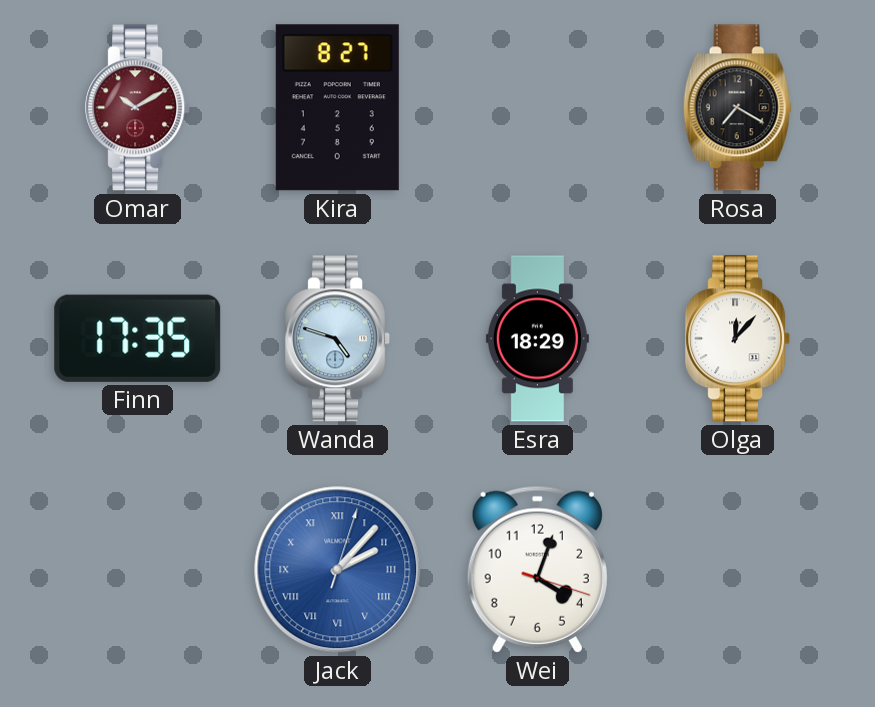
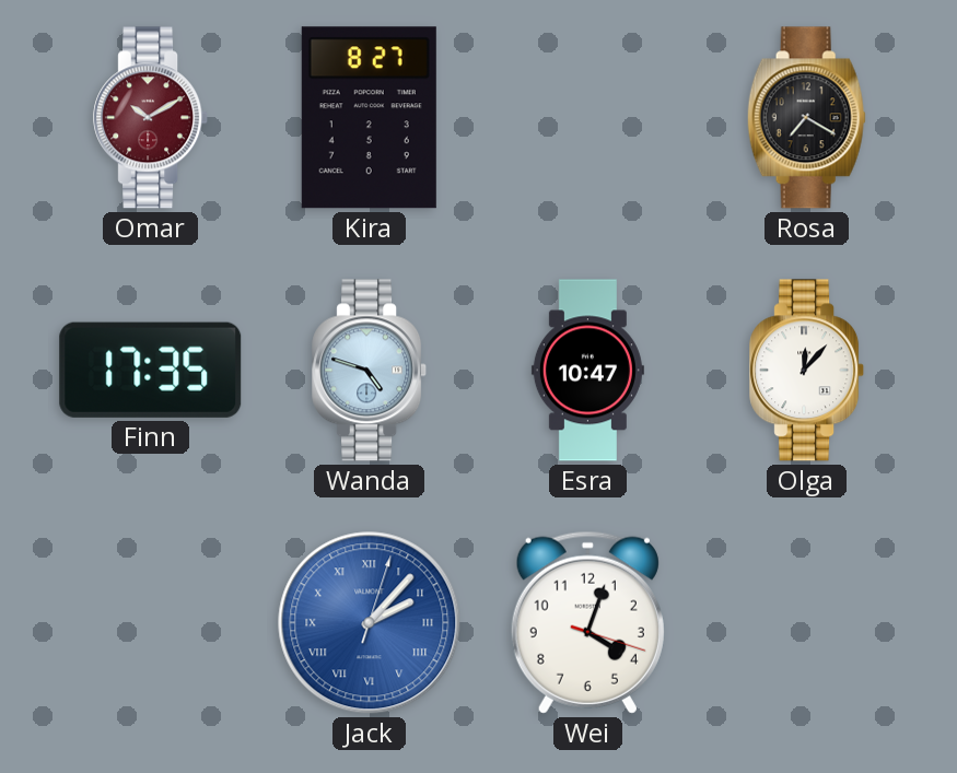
Esra: 18:29 -> 10:47 (587, 371)
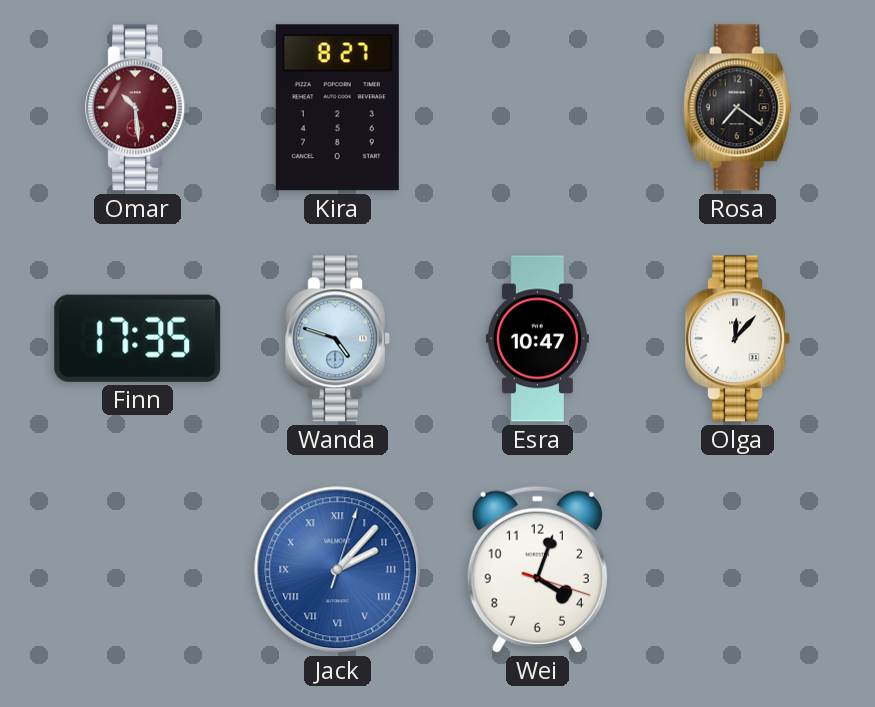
Omar: 10:10 -> 10:29 (138, 108)
Rosa: 7:20 -> 7:21 (737, 108)
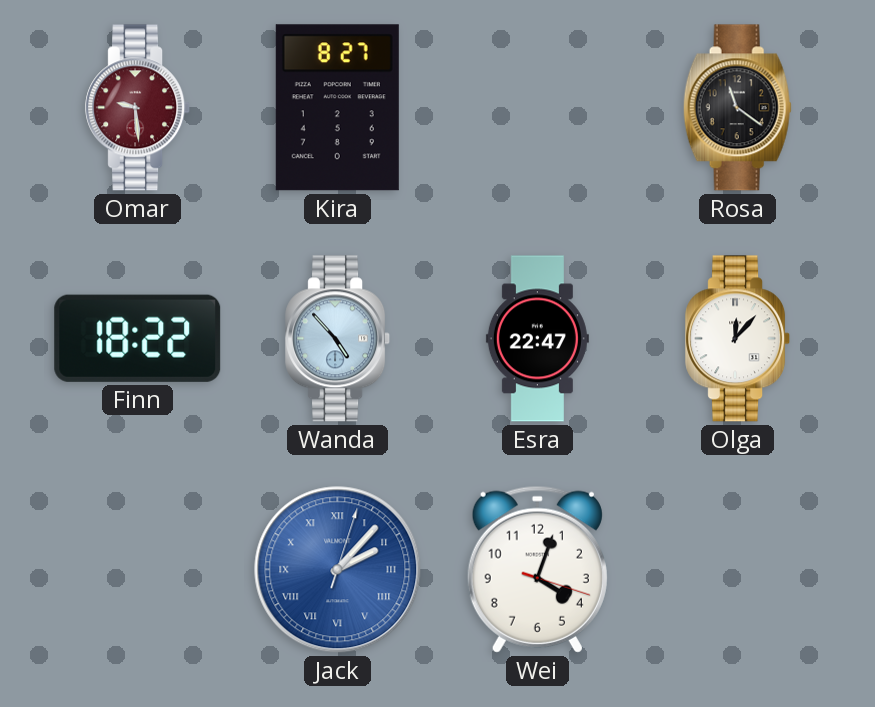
Omar: 10:29 -> 9:29 (138, 108)
Rosa: 7:21 -> 11:21 (737, 108)
Finn: 17:35 -> 18:22 (138, 338)
Wanda: 4:48 -> 4:53 (338, 339)
Esra: 10:47 -> 22:47 (537, 339)
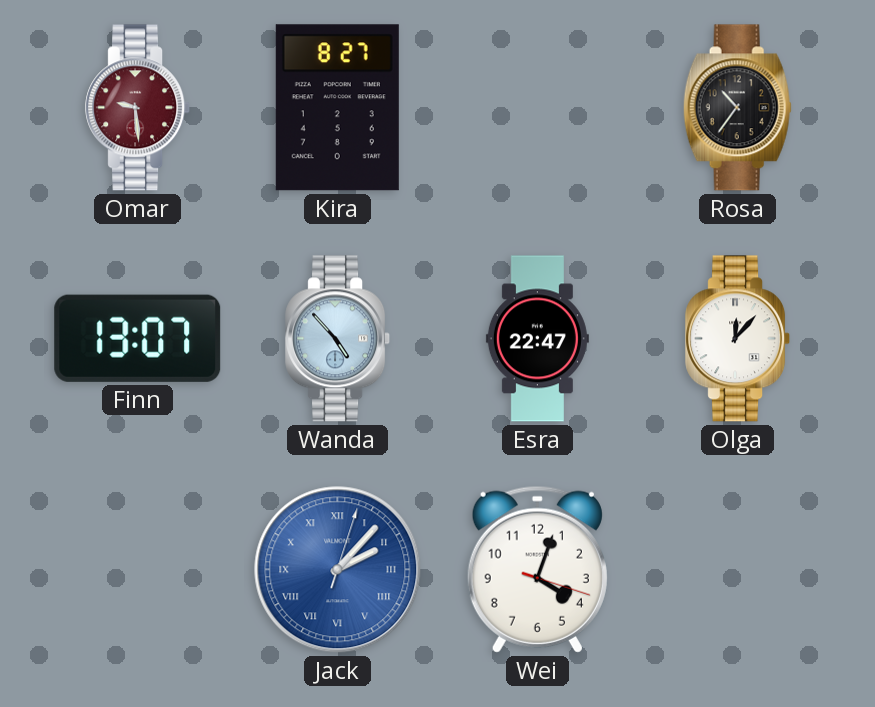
Rosa: 11:21 -> 10:36 (737, 108)
Finn: 18:22 -> 13:07 (138, 338)
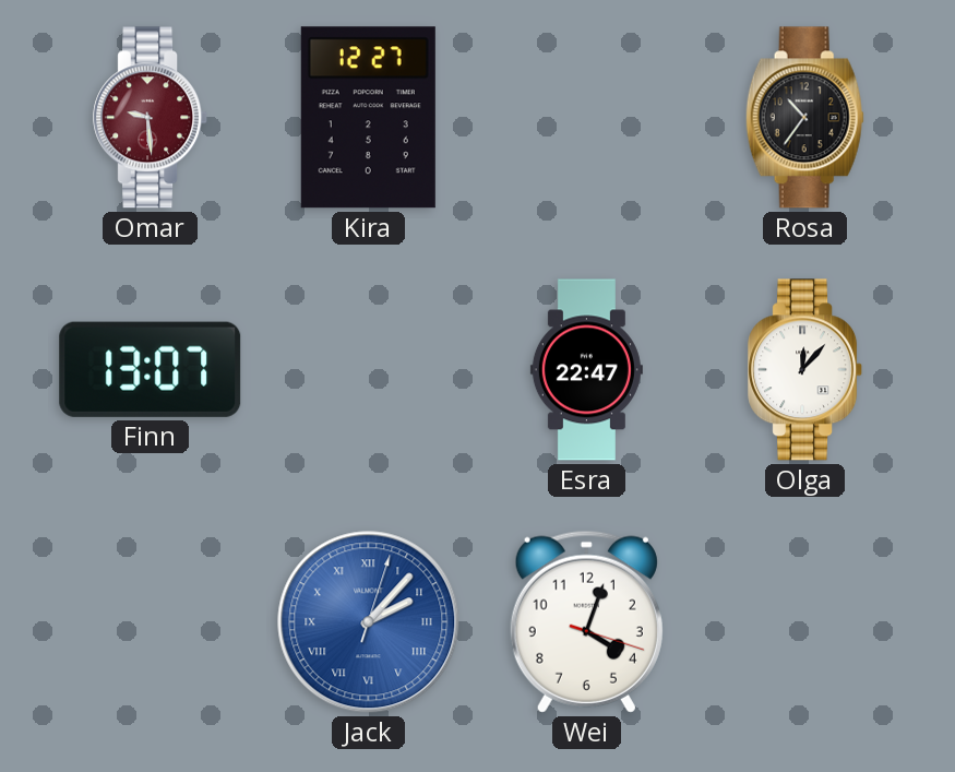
Kira: 8:27 -> 12:27 (368, 118)
Wanda: 4:53 -> none (338, 339)
